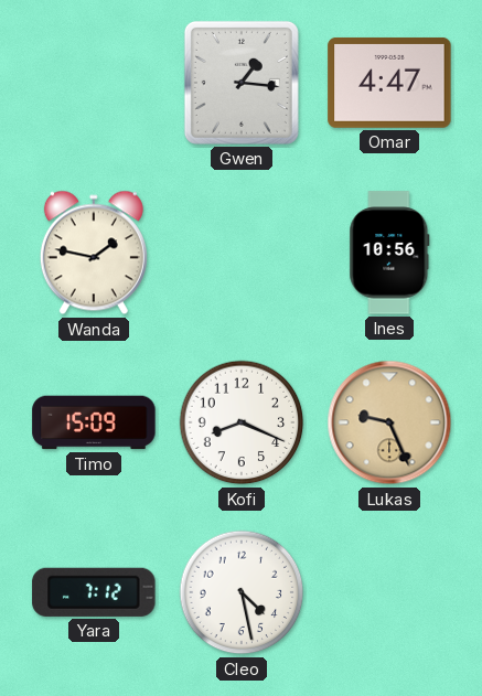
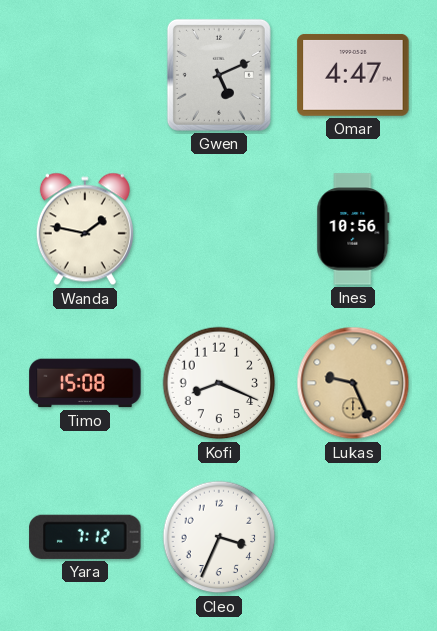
Gwen: 1:16 -> 5:11 (219, 75)
Timo: 15:09 -> 15:08 (85, 383)
Cleo: 4:28 -> 3:34 (219, 537)
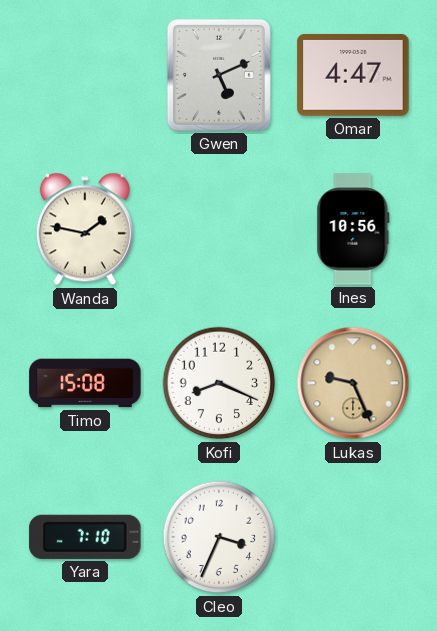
Yara: 7:12 -> 7:10 (85, 537)
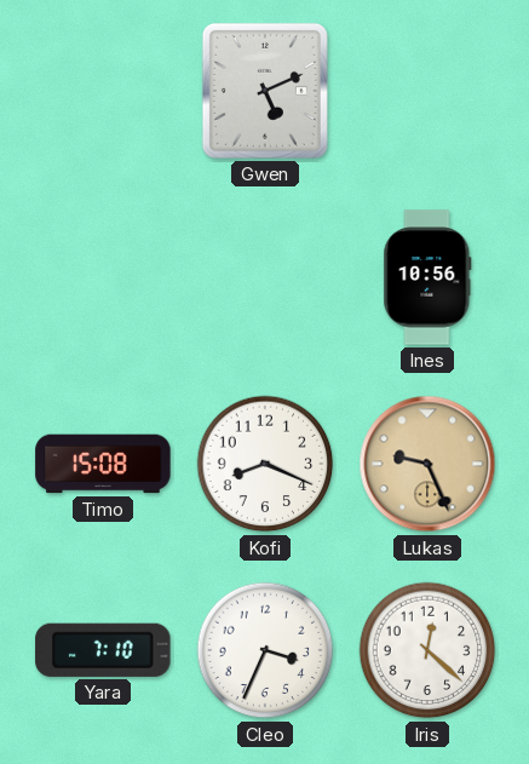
Omar: 4:47 -> none (353, 75)
Wanda: 1:47 -> none (85, 229)
Iris: none -> 12:22 (427, 650)
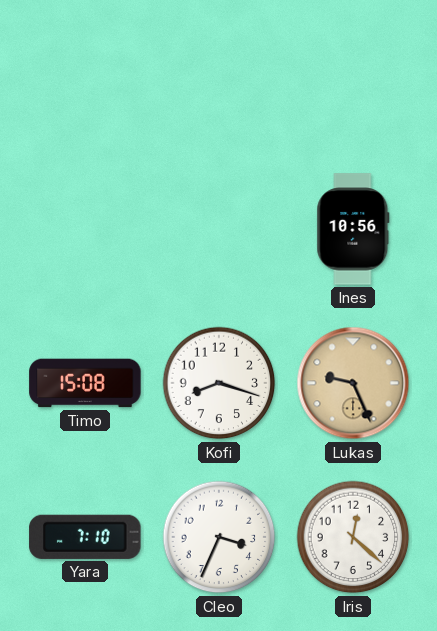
Gwen: 5:11 -> none (265, 91)
Kofi: 8:19 -> 8:18 (219, 383)
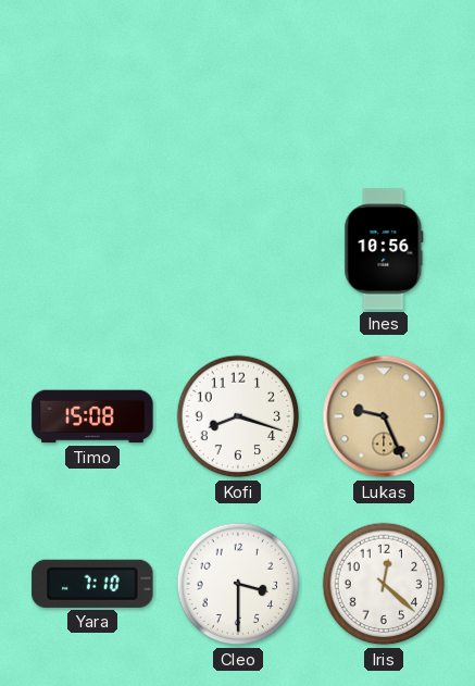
Cleo: 3:34 -> 3:30 (238, 584)
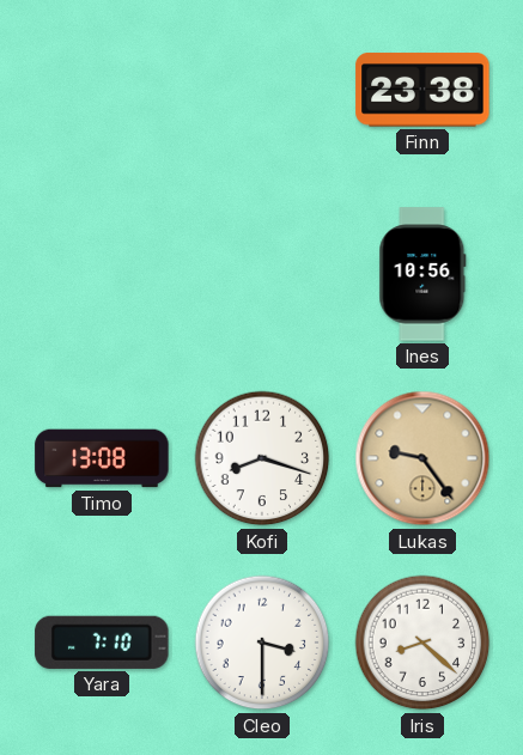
Finn: none -> 23:38 (422, 90)
Timo: 15:08 -> 13:08 (102, 458)
Lukas: 9:26 -> 9:24 (422, 458)
Iris: 12:22 -> 8:22 (422, 643)
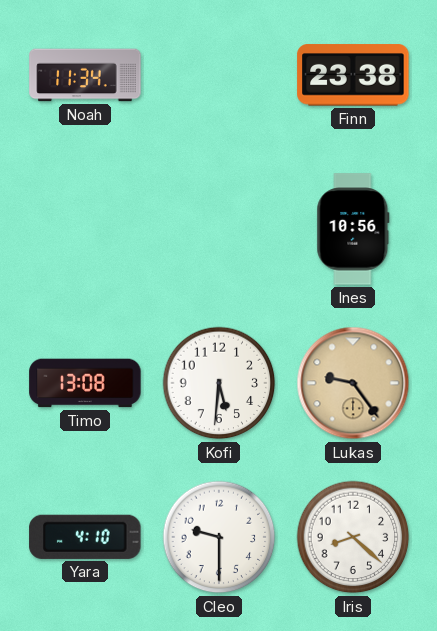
Noah: none -> 11:34 (85, 75)
Kofi: 8:18 -> 5:31 (219, 383)
Yara: 7:10 -> 4:10 (85, 537)
Cleo: 3:30 -> 9:30 (219, 537)
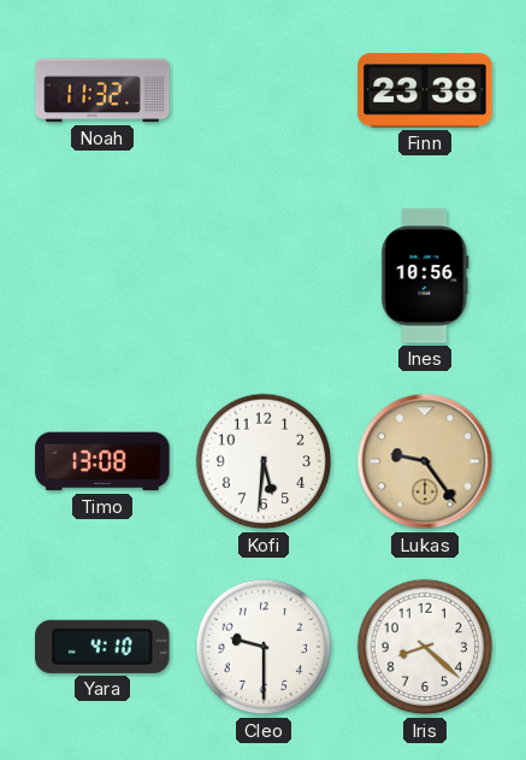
Noah: 11:34 -> 11:32 (102, 90)
